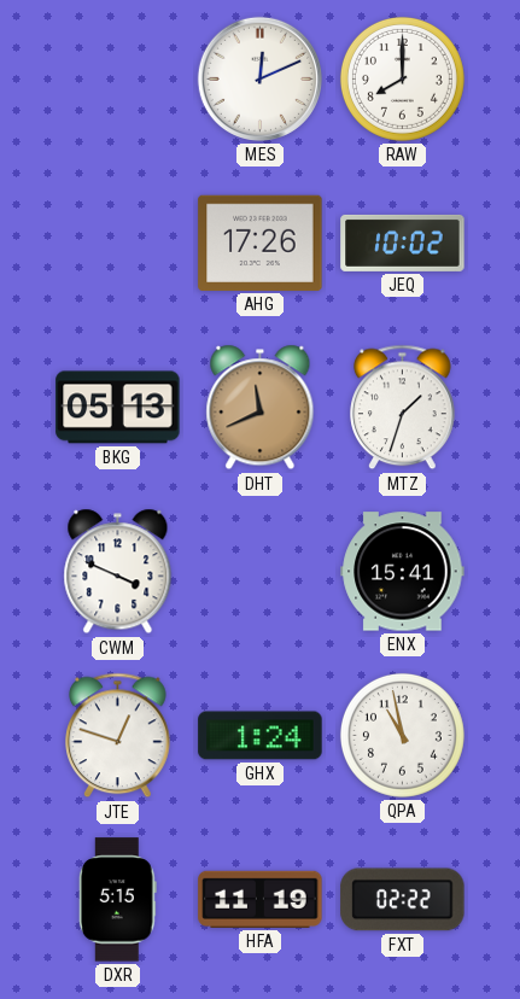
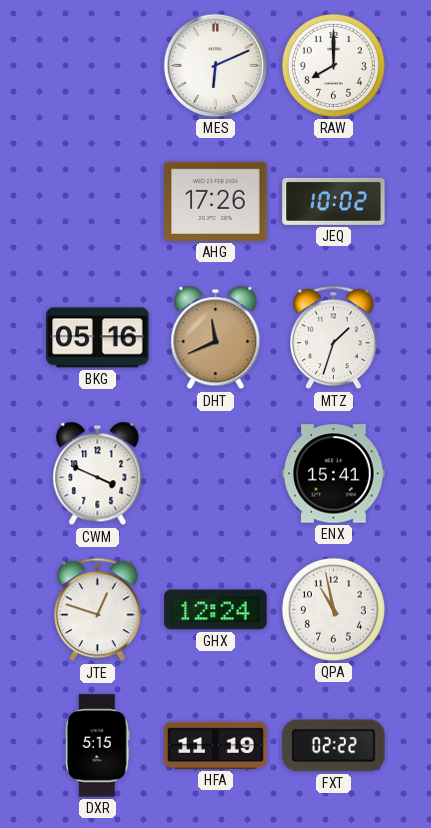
MES: 12:11 -> 6:11 (215, 65)
BKG: 05:13 -> 05:16 (98, 338)
GHX: 1:24 -> 12:24 (216, 610)
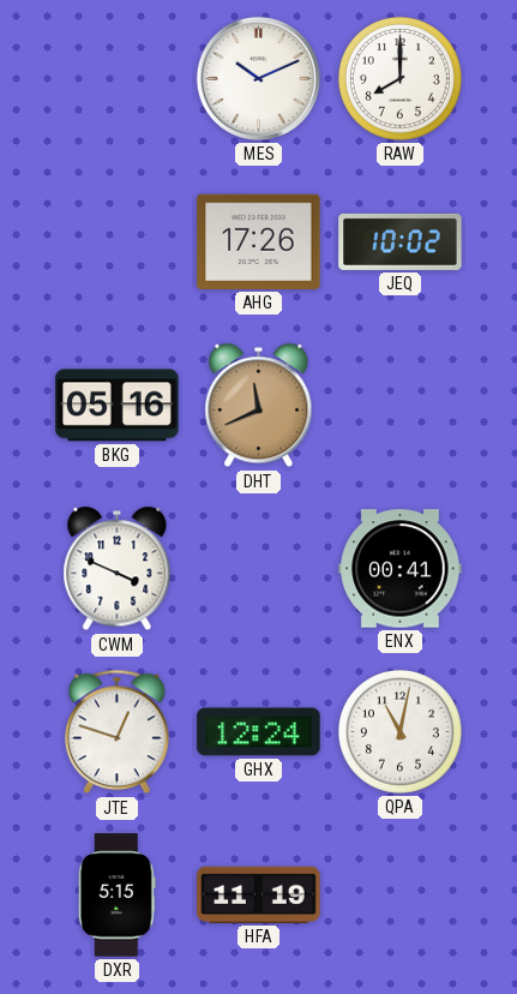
MES: 6:11 -> 10:11 (258, 78)
MTZ: 1:33 -> none (334, 338)
ENX: 15:41 -> 00:41 (401, 569)
QPA: 10:58 -> 11:02 (399, 731)
FXT: 02:22 -> none (334, 746)
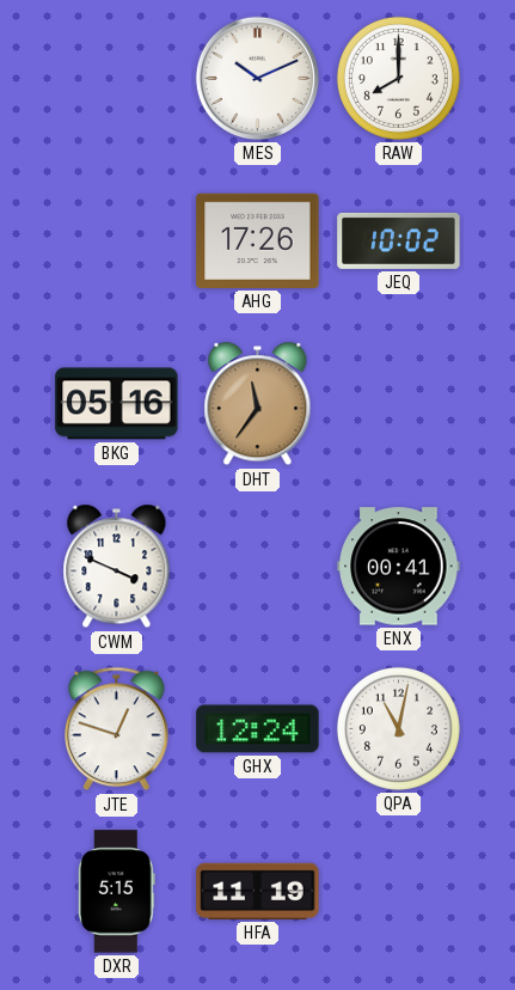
DHT: 11:41 -> 11:36 (258, 404)
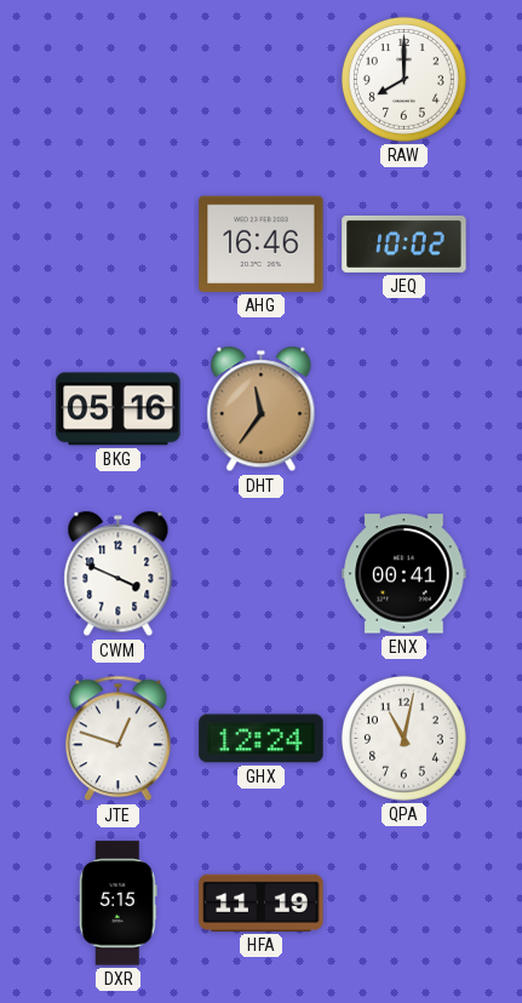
MES: 10:11 -> none (257, 78)
AHG: 17:26 -> 16:46 (262, 243)
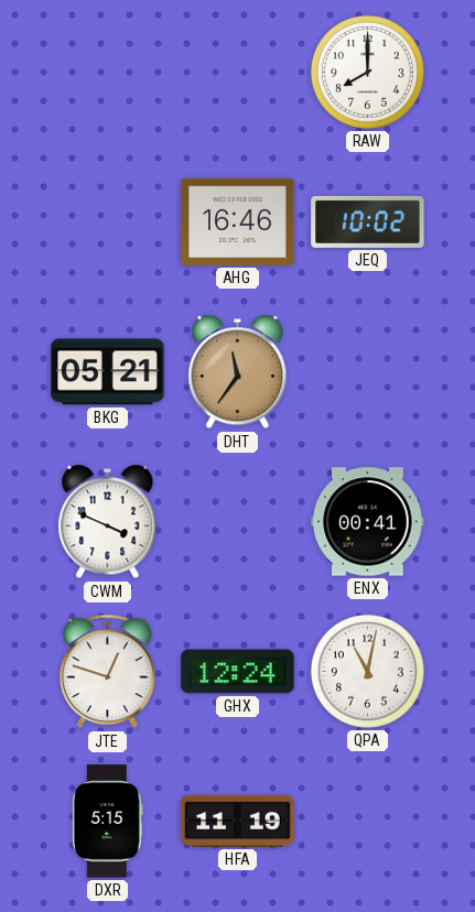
BKG: 05:16 -> 05:21 (108, 372)
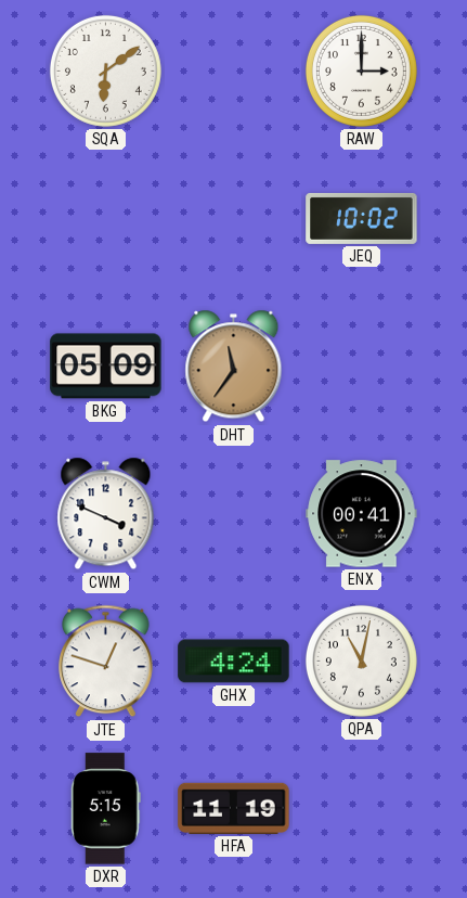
SQA: none -> 6:09 (105, 70)
RAW: 8:00 -> 3:00 (361, 70)
AHG: 16:46 -> none (238, 221)
BKG: 05:21 -> 05:09 (106, 367)
GHX: 12:24 -> 4:24 (234, 662)
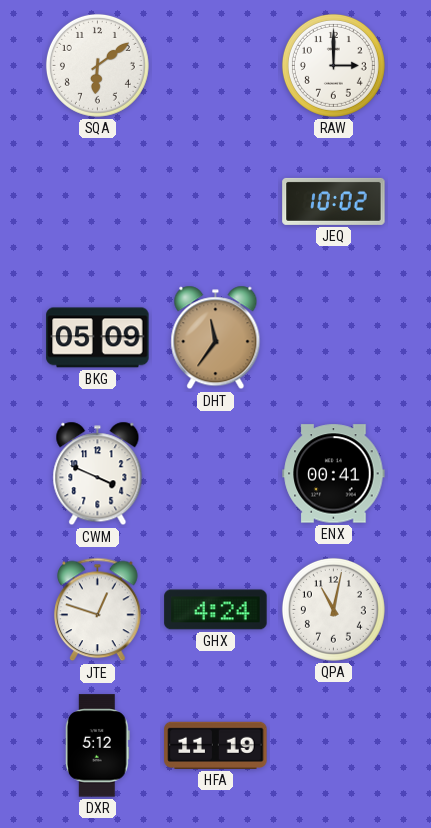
DXR: 5:15 -> 5:12 (97, 746)
